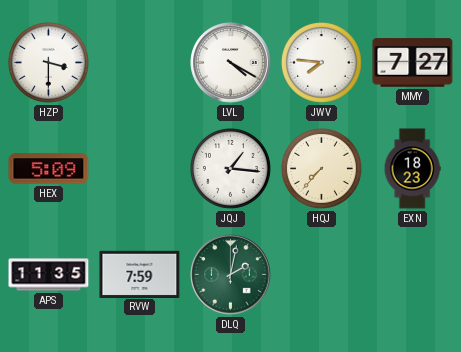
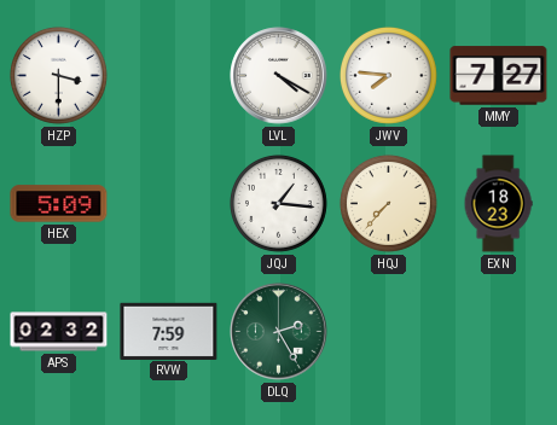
APS: 11:35 -> 02:32 (59, 332)
DLQ: 2:02 -> 2:25 (279, 332)
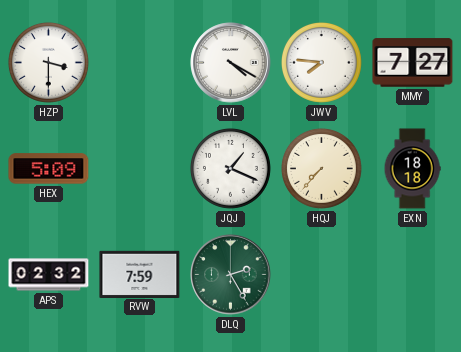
JQJ: 1:16 -> 1:19 (230, 168)
EXN: 18:23 -> 18:18 (412, 169)
